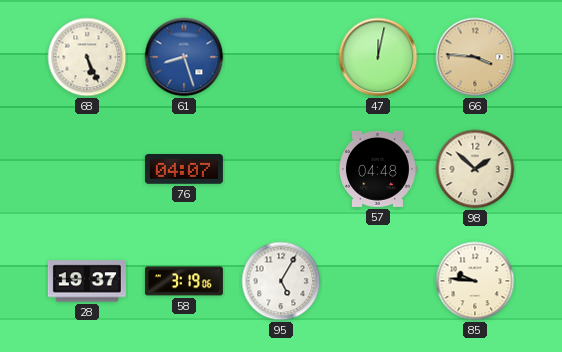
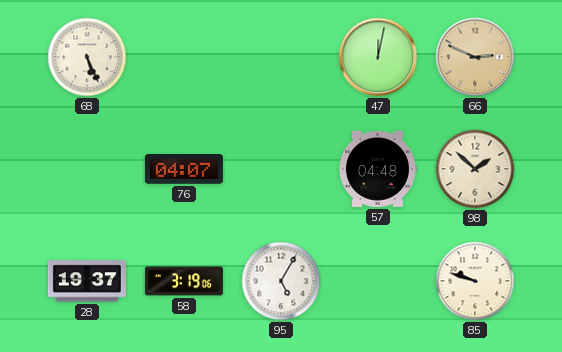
61: 8:27 -> none (184, 57)
66: 3:46 -> 2:49 (475, 57)
85: 9:46 -> 9:48 (475, 281)
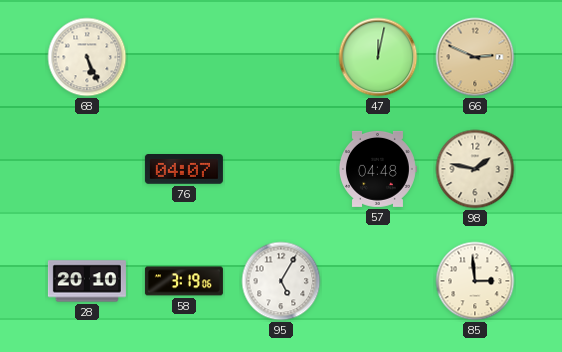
98: 1:52 -> 1:47 (475, 169)
28: 19:37 -> 20:10 (87, 281)
85: 9:48 -> 2:59 (475, 281)
